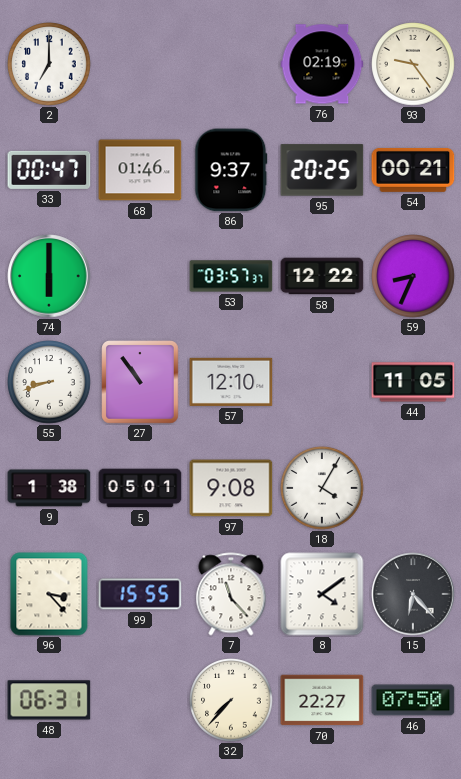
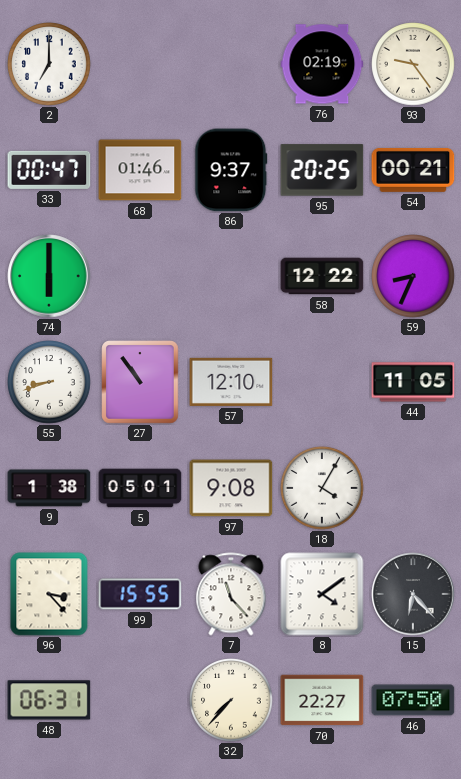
53: 03:57 -> none (231, 276)
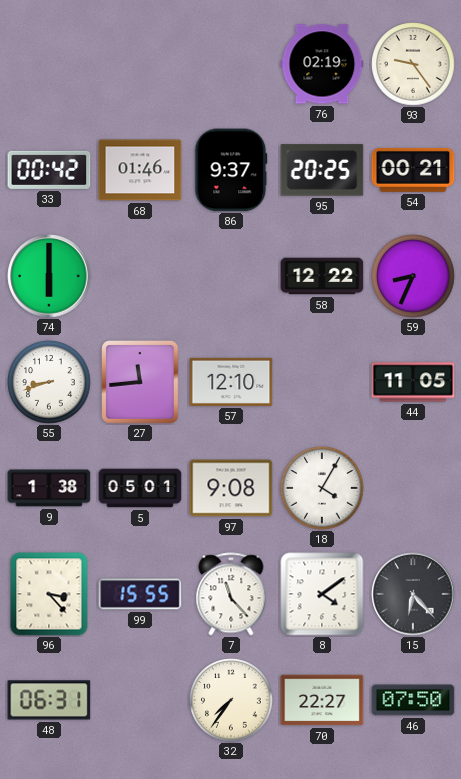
2: 7:00 -> none (49, 64)
33: 00:47 -> 00:42 (49, 170)
27: 10:54 -> 11:44 (140, 382)
32: 7:37 -> 7:36 (231, 700)
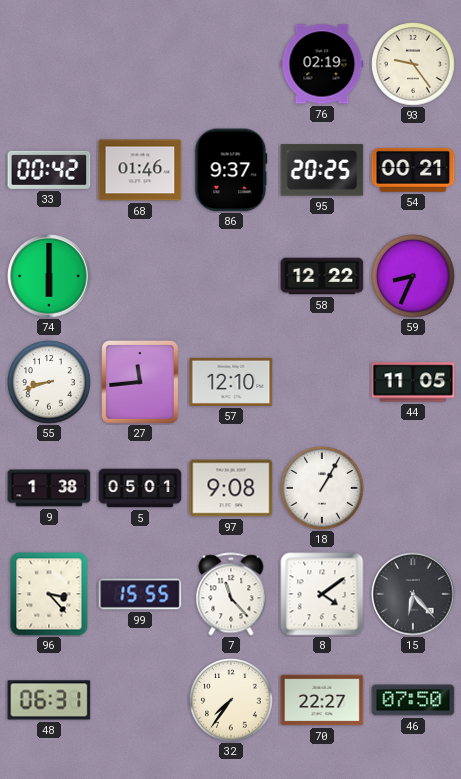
18: 4:05 -> 1:05 (322, 488)
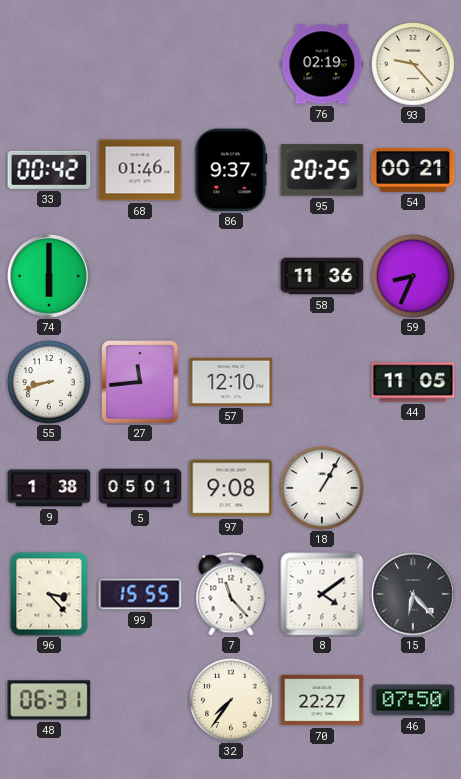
93: 9:24 -> 9:23 (413, 64)
58: 12:22 -> 11:36 (322, 276)
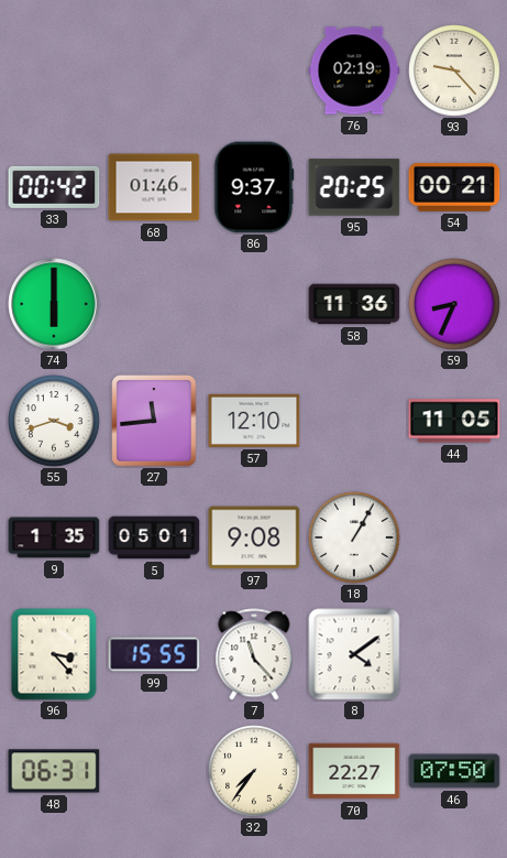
55: 8:42 -> 3:42 (54, 421)
9: 1:38 -> 1:35 (54, 537)
15: 6:23 -> none (413, 594)
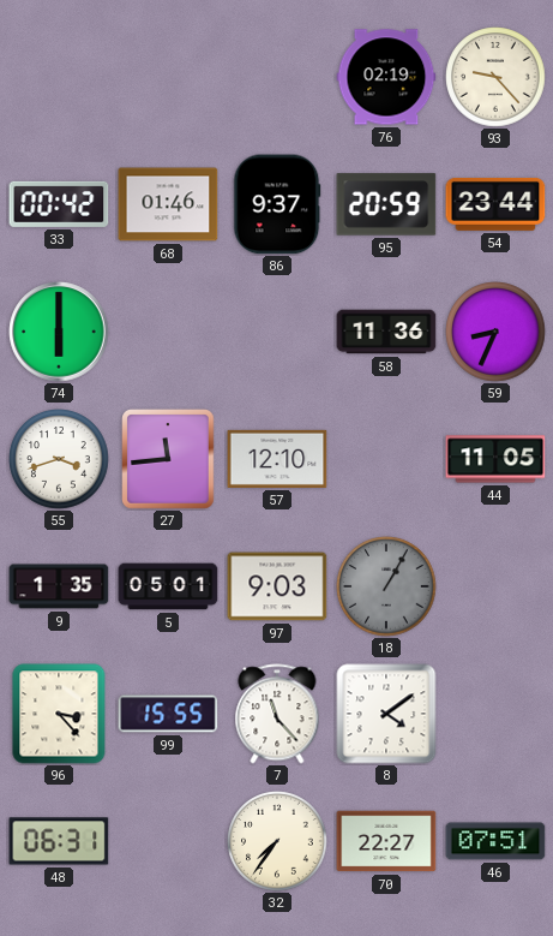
95: 20:25 -> 20:59 (386, 204)
54: 00:21 -> 23:44 (495, 204)
97: 9:08 -> 9:03 (277, 586)
18 dial: white -> grey (386, 586)
46: 07:50 -> 07:51 (495, 841)
